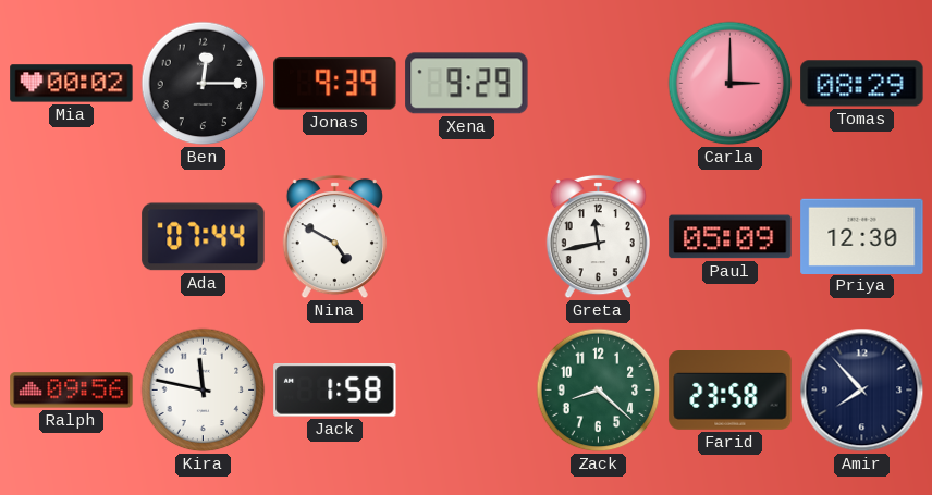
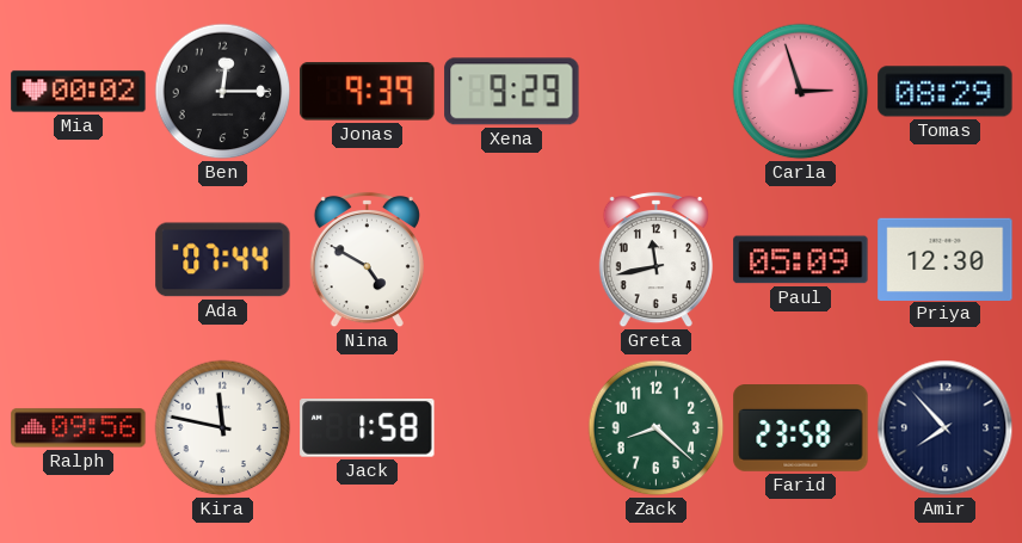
Carla: 3:00 -> 2:57 (801, 92)
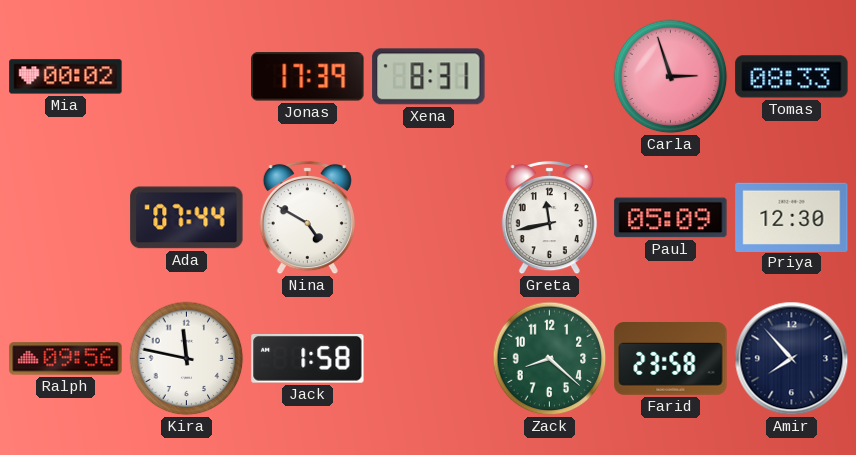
Ben: 12:15 -> none (223, 92)
Jonas: 9:39 -> 17:39 (308, 77)
Xena: 9:29 -> 8:31 (429, 77)
Tomas: 08:29 -> 08:33 (792, 77)
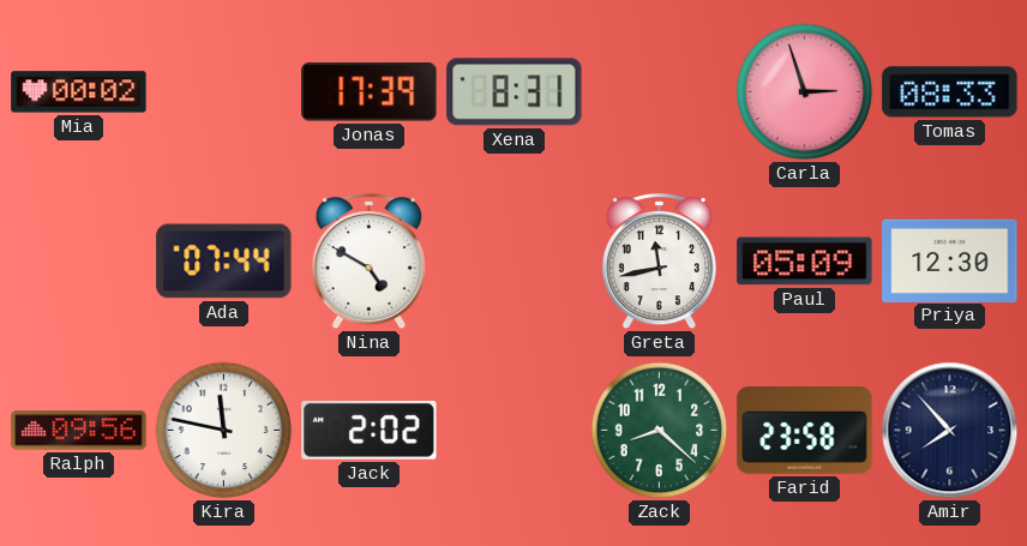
Jack: 1:58 -> 2:02 (370, 431)
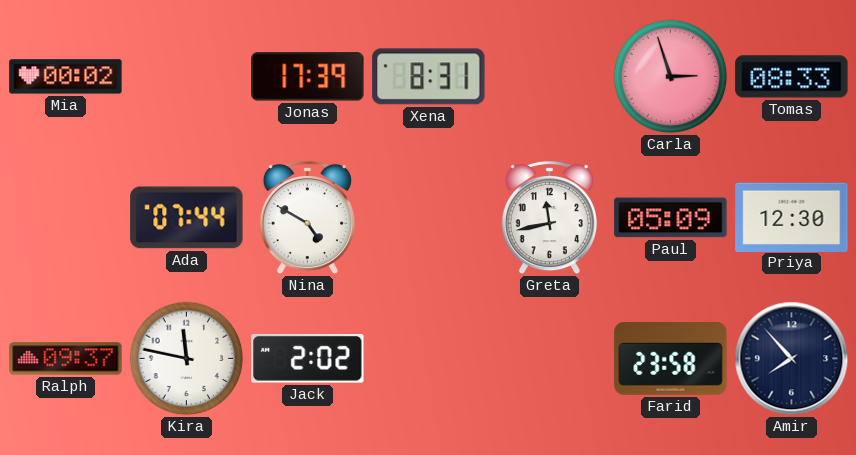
Ralph: 09:56 -> 09:37 (66, 359)
Zack: 8:22 -> none (660, 431)
